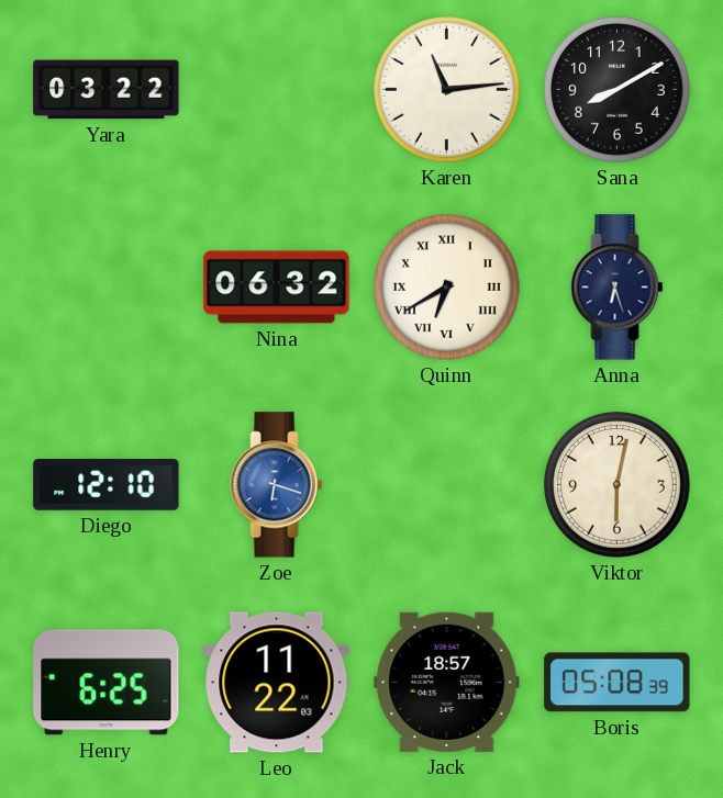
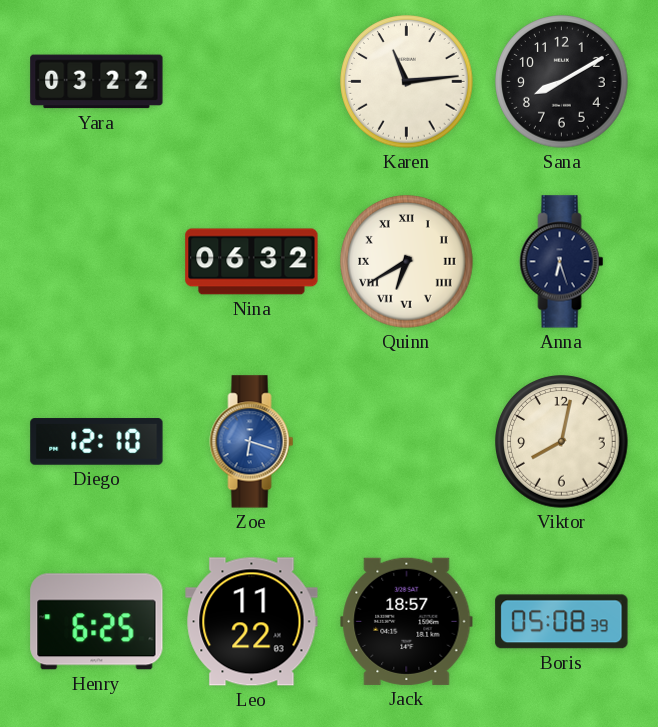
Viktor: 6:02 -> 8:02 (562, 442)
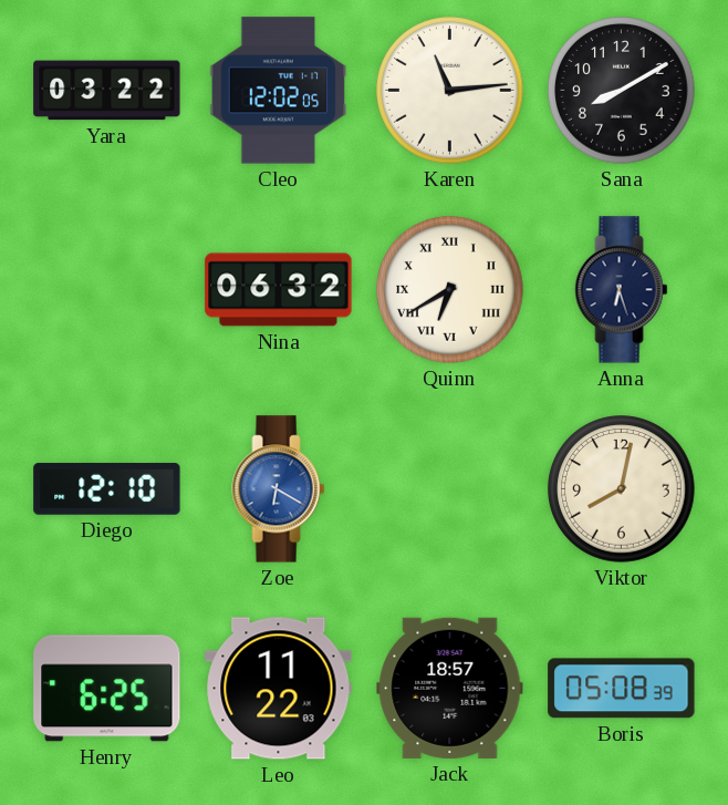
Cleo: none -> 12:02 (279, 91)
Zoe: 6:18 -> 6:20 (279, 489)
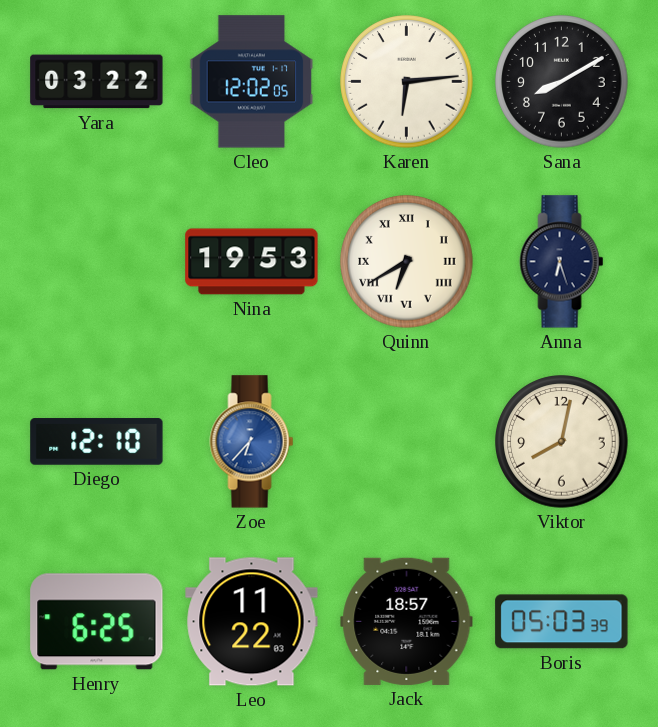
Karen: 11:14 -> 6:14 (407, 82)
Nina: 06:32 -> 19:53 (252, 262)
Zoe: 6:20 -> 6:37 (252, 442)
Boris: 05:08 -> 05:03 (562, 622)
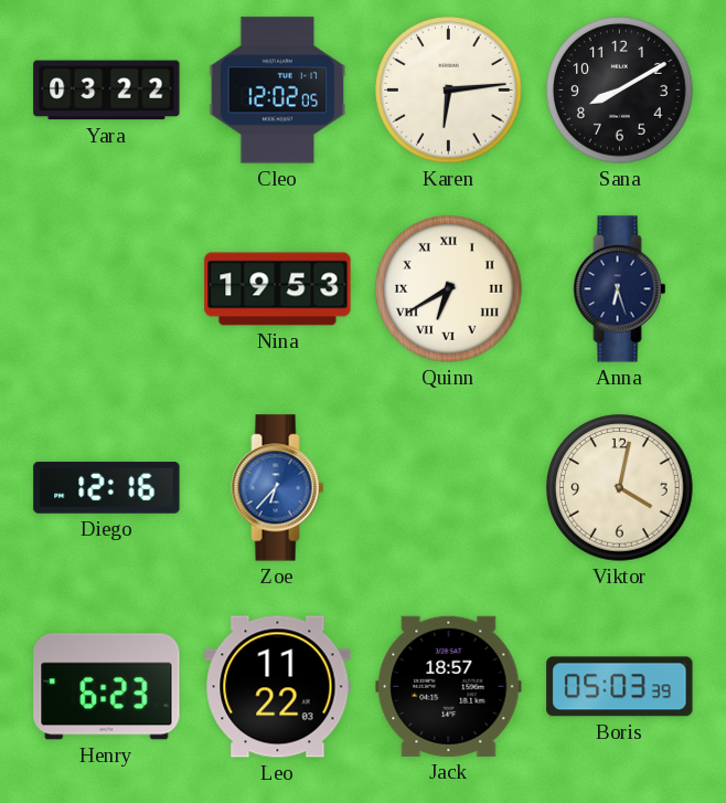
Diego: 12:10 -> 12:16 (107, 488)
Viktor: 8:02 -> 4:02 (620, 488)
Henry: 6:25 -> 6:23 (107, 687)
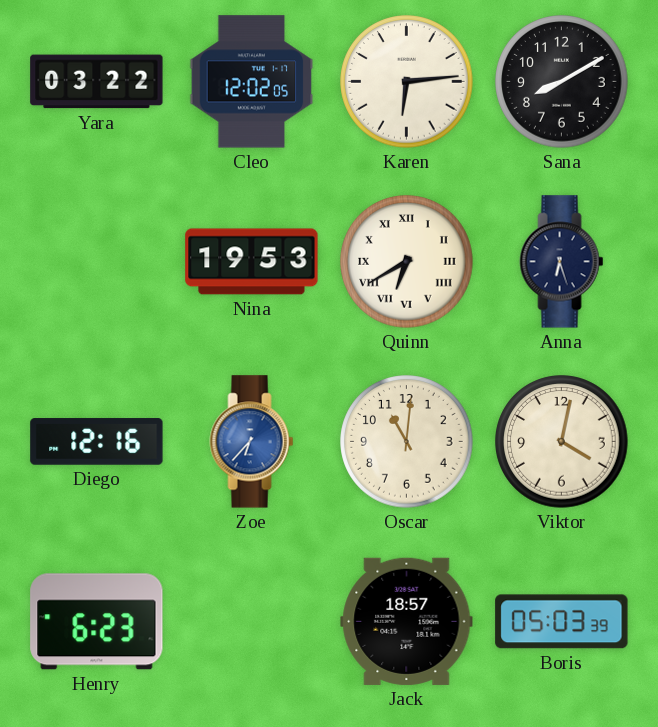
Oscar: none -> 11:01 (407, 442)
Leo: 11:22 -> none (278, 687)
